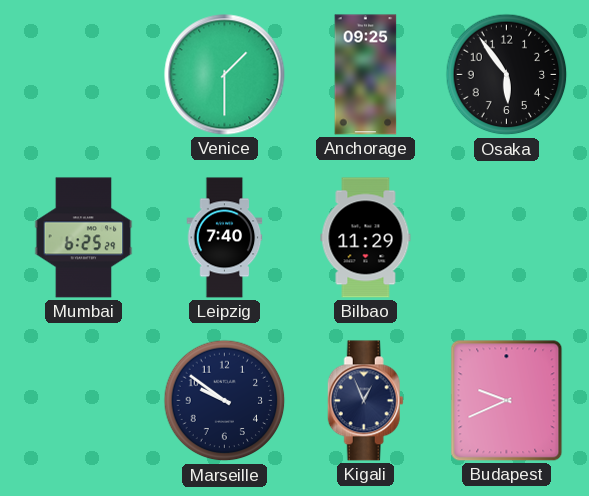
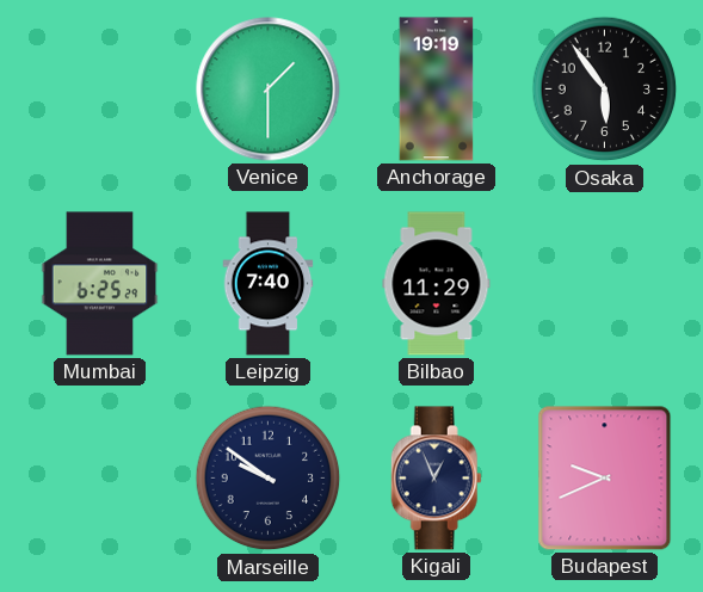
Anchorage: 09:25 -> 19:19 (437, 90)
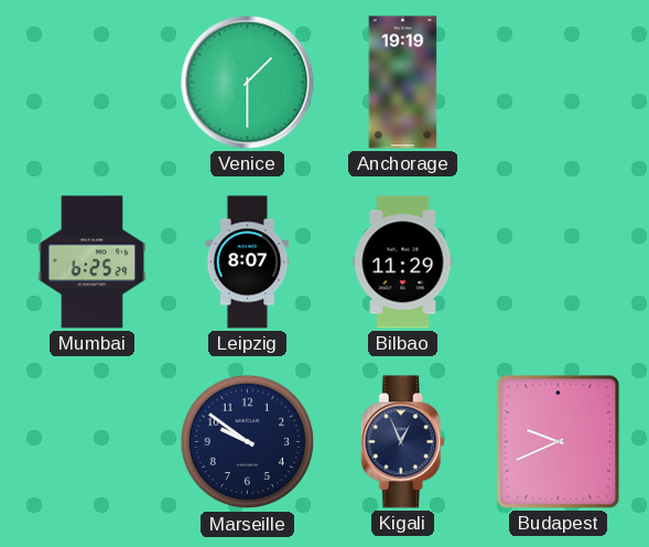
Osaka: 5:54 -> none (605, 90)
Leipzig: 7:40 -> 8:07 (248, 262)
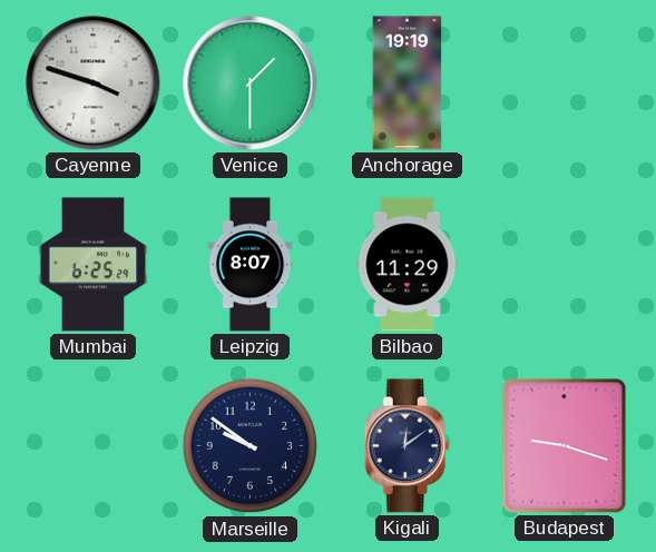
Cayenne: none -> 3:48 (94, 83)
Kigali: 12:56 -> 12:09 (407, 446)
Budapest: 9:41 -> 9:18 (565, 446)
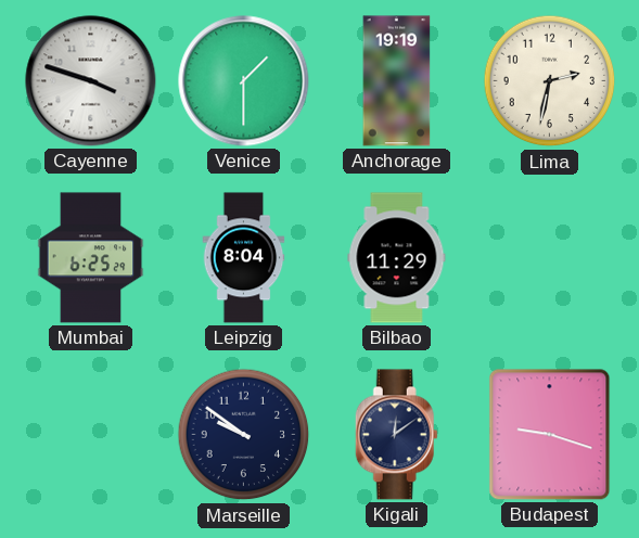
Lima: none -> 2:32 (550, 81)
Leipzig: 8:07 -> 8:04 (244, 258)
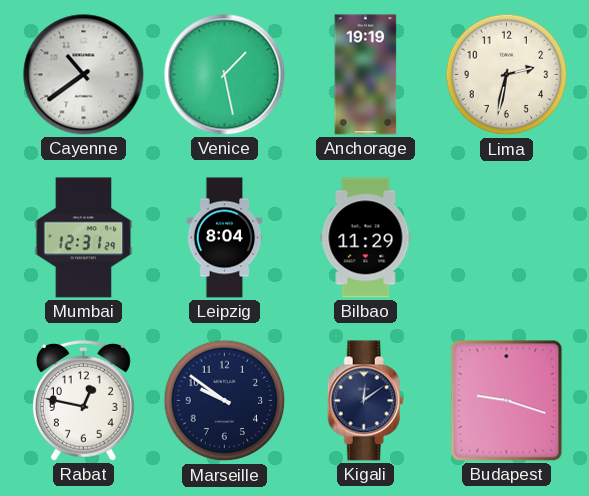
Cayenne: 3:48 -> 10:39 (84, 75)
Venice: 1:30 -> 1:28 (225, 75)
Mumbai: 6:25 -> 12:31 (84, 238)
Rabat: none -> 12:47 (83, 400)
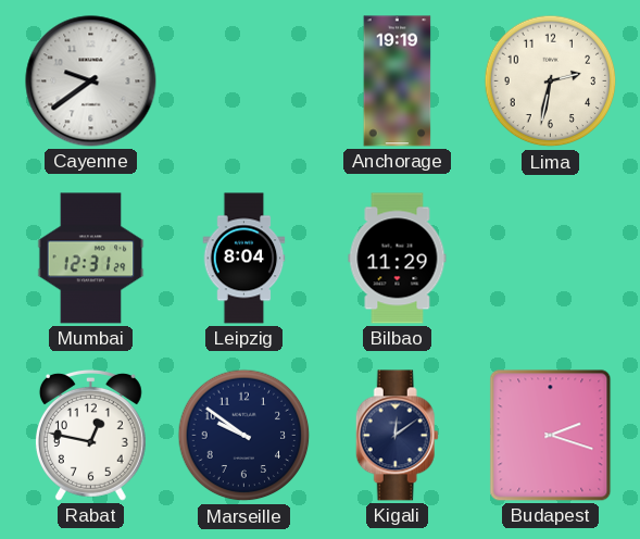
Cayenne: 10:39 -> 9:39 (91, 82)
Venice: 1:28 -> none (225, 75)
Budapest: 9:18 -> 2:18 (551, 436)
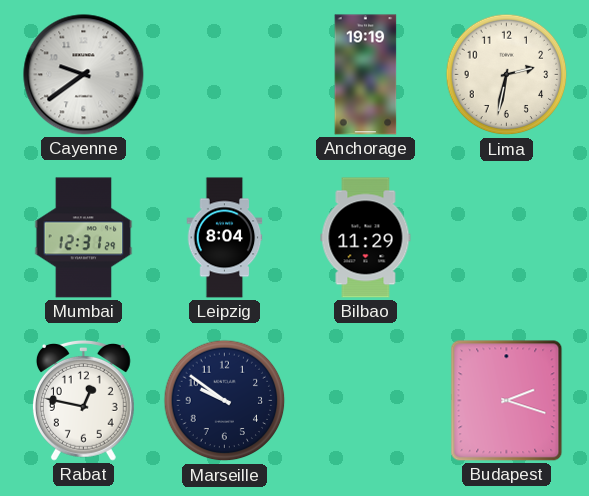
Kigali: 12:09 -> none (397, 436)
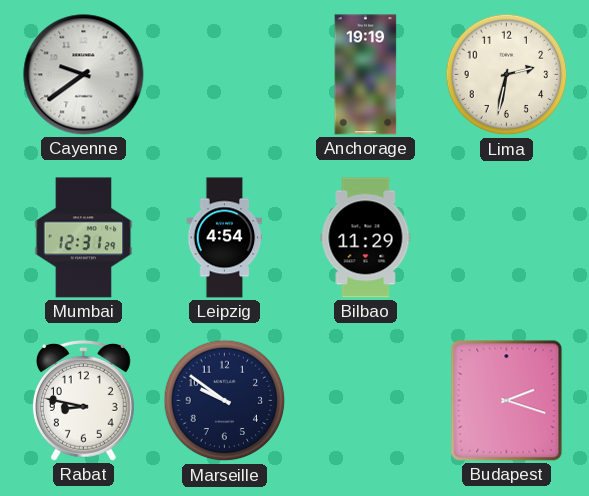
Leipzig: 8:04 -> 4:54 (225, 238)
Rabat: 12:47 -> 8:47 (83, 400)
